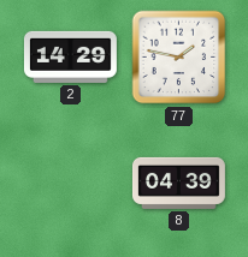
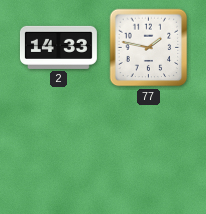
2: 14:29 -> 14:33 (58, 47)
8: 04:39 -> none (178, 183)
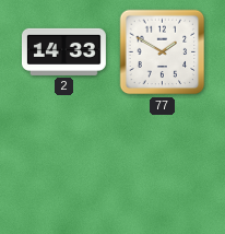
77: 1:47 -> 1:50 (163, 52)
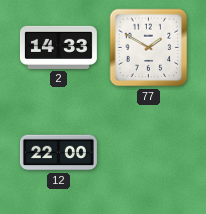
12: none -> 22:00 (58, 153)
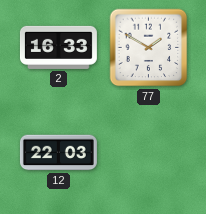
2: 14:33 -> 16:33 (58, 47)
12: 22:00 -> 22:03 (58, 153)
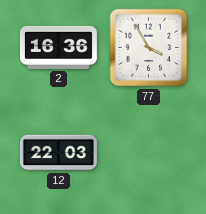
2: 16:33 -> 16:36 (58, 47)
77: 1:50 -> 3:55 (149, 48)
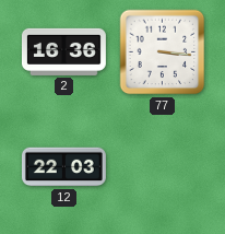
77: 3:55 -> 3:16 (163, 52)
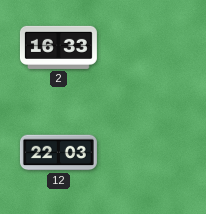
2: 16:36 -> 16:33 (58, 47)
77: 3:16 -> none (163, 52)
